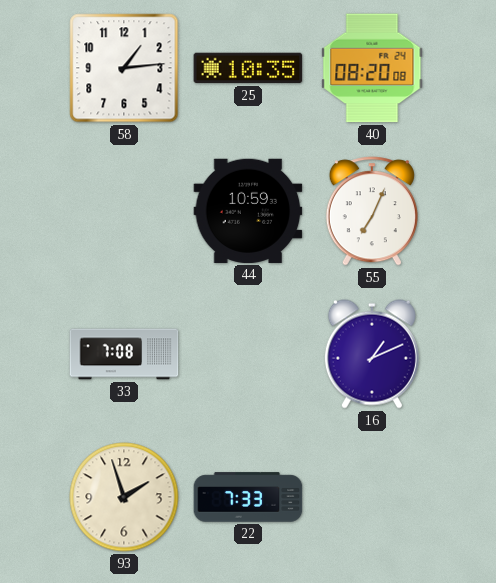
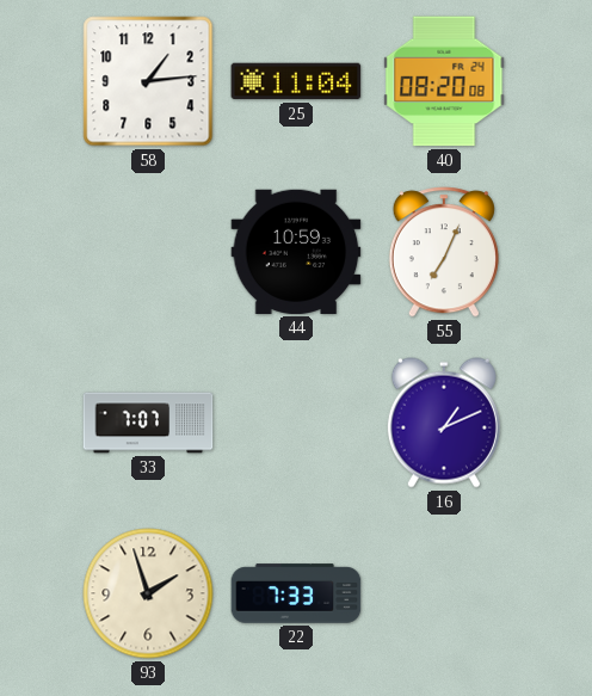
25: 10:35 -> 11:04 (296, 81)
33: 7:08 -> 7:07 (148, 423)
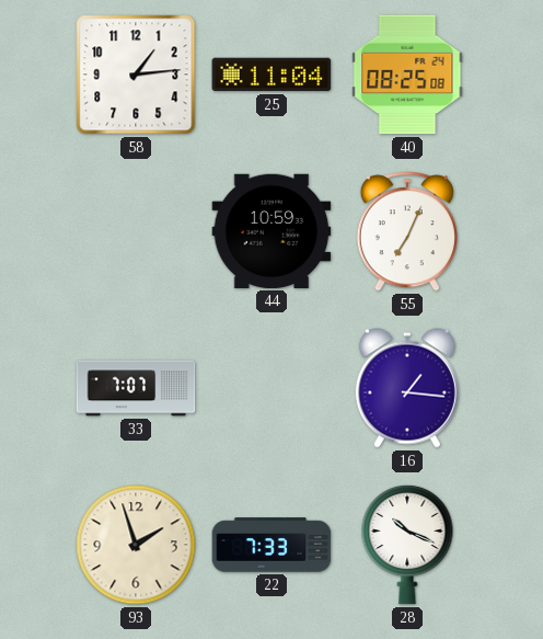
40: 08:20 -> 08:25 (407, 75)
16: 1:11 -> 1:16 (407, 388)
28: none -> 10:19 (407, 545)
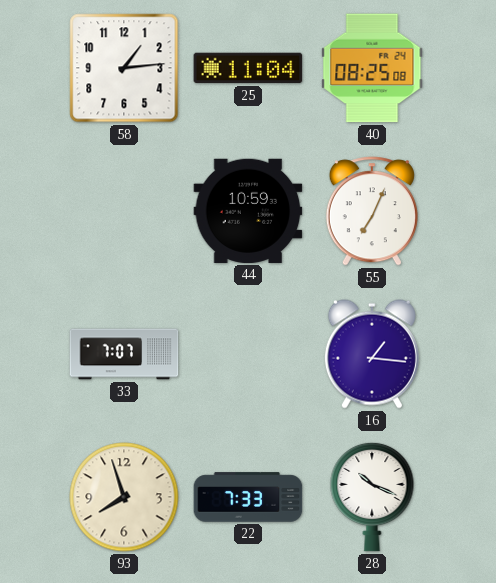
93: 1:57 -> 7:57 (124, 497)
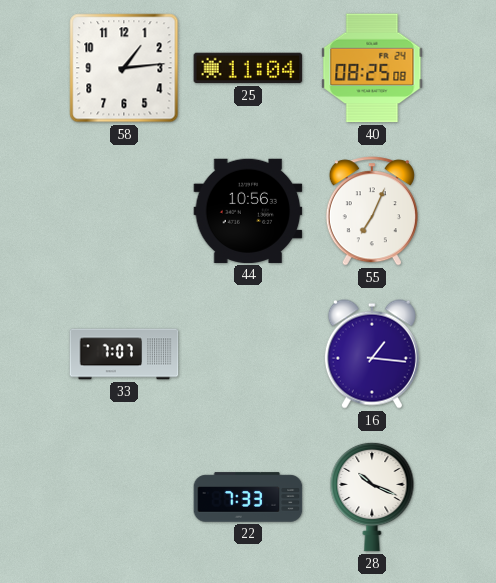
44: 10:59 -> 10:56 (248, 211)
93: 7:57 -> none (124, 497)
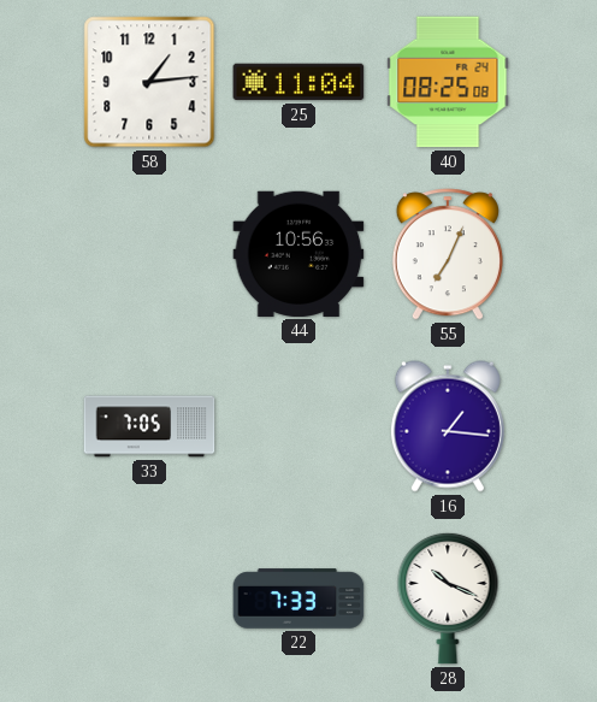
33: 7:07 -> 7:05 (149, 426)
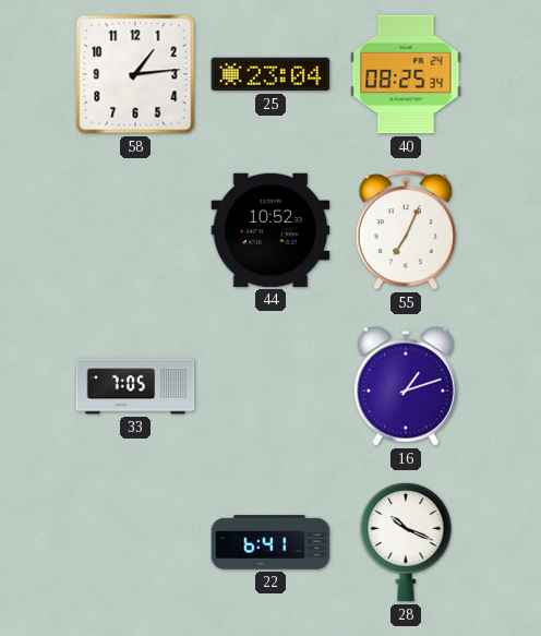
25: 11:04 -> 23:04 (270, 74)
40: 08:25:08 -> 08:25:34 (406, 74)
44: 10:56 -> 10:52 (270, 230)
16: 1:16 -> 1:12 (406, 386)
22: 7:33 -> 6:41 (270, 542)
